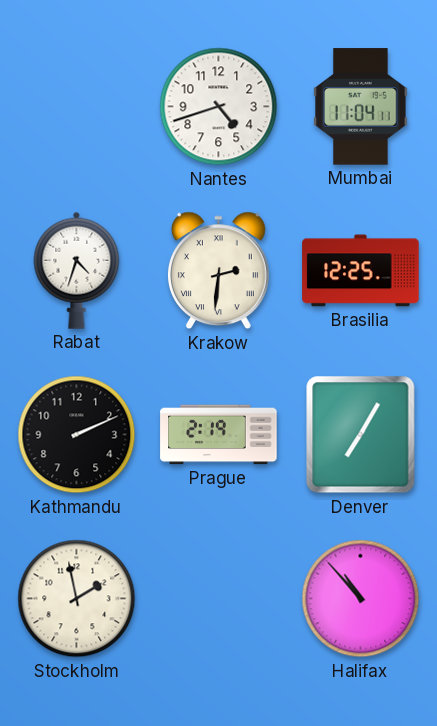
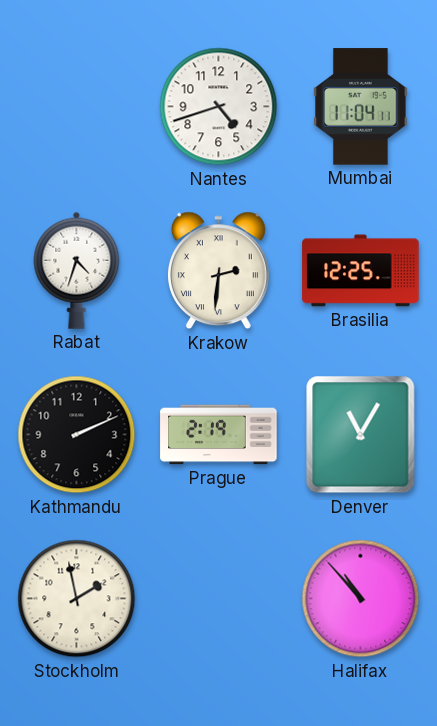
Denver: 7:05 -> 11:05 (361, 435)
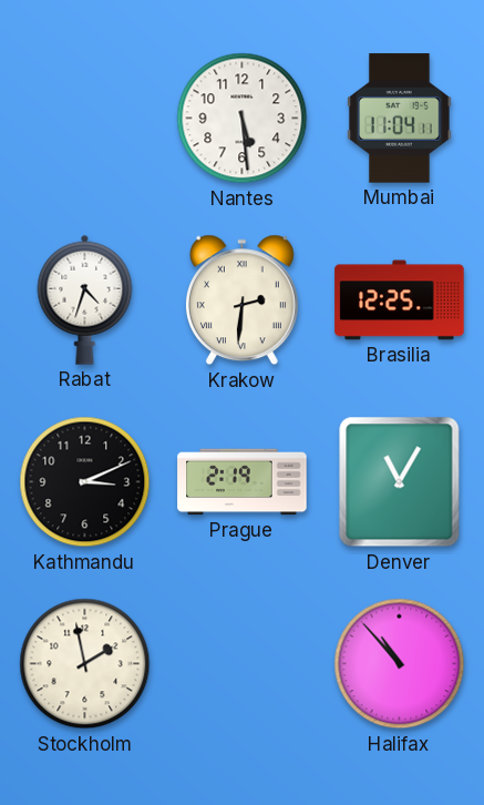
Nantes: 4:42 -> 5:29 (243, 119)
Kathmandu: 2:11 -> 3:11 (85, 482)
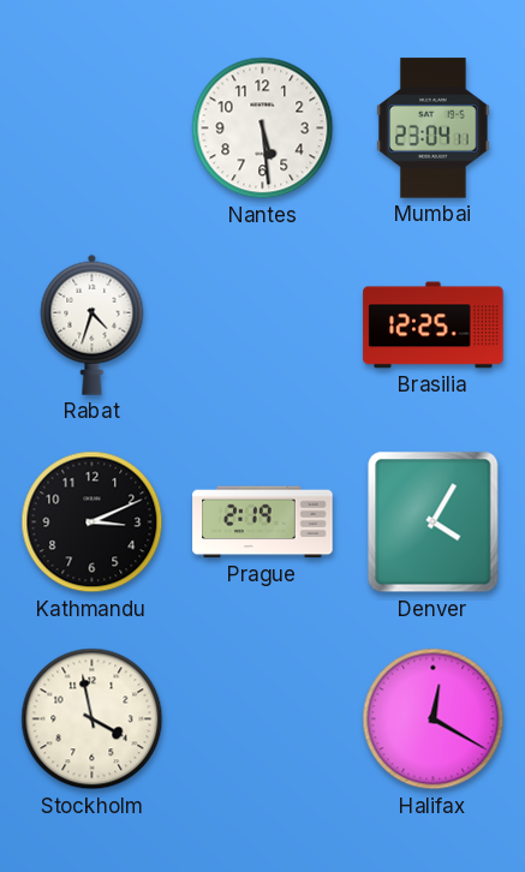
Mumbai: 11:04 -> 23:04 (434, 129)
Krakow: 2:31 -> none (241, 300)
Denver: 11:05 -> 4:05 (434, 522)
Stockholm: 1:58 -> 3:58 (93, 719)
Halifax: 10:53 -> 12:20 (434, 719)
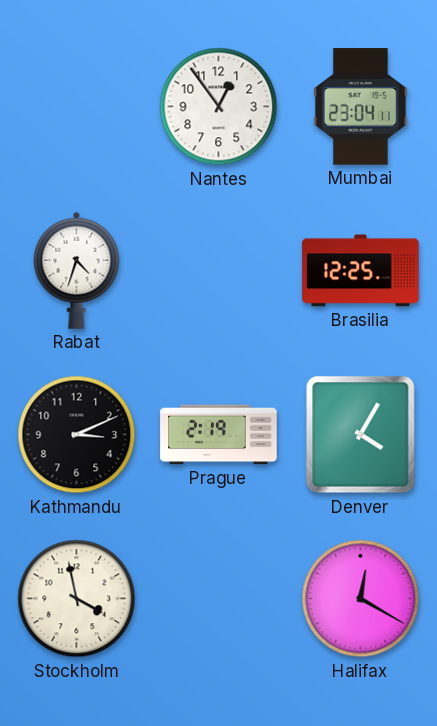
Nantes: 5:29 -> 12:54 (219, 107)
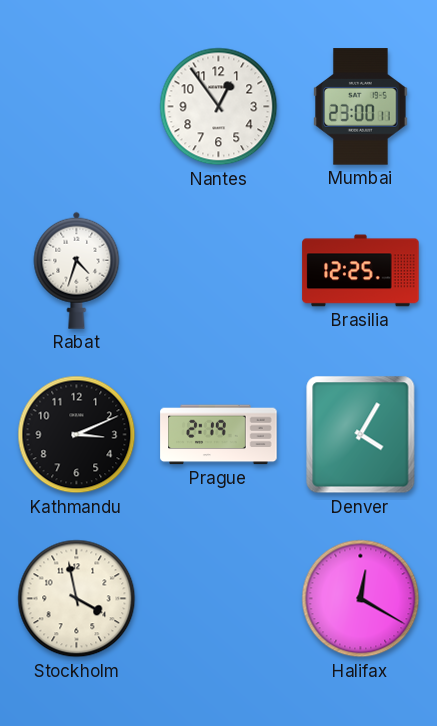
Mumbai: 23:04 -> 23:00 (361, 107)
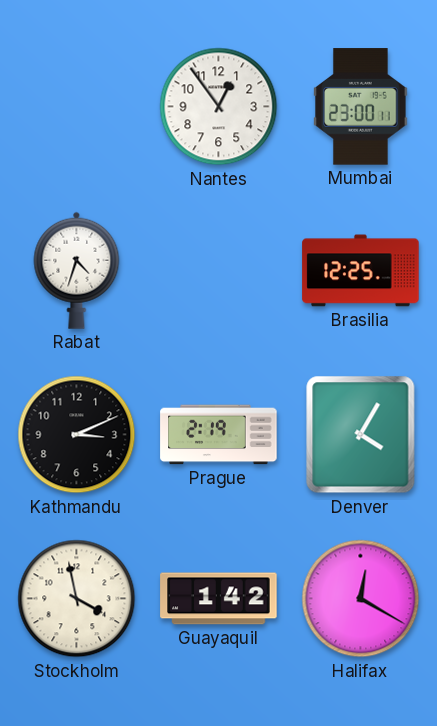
Guayaquil: none -> 1:42 (219, 599)
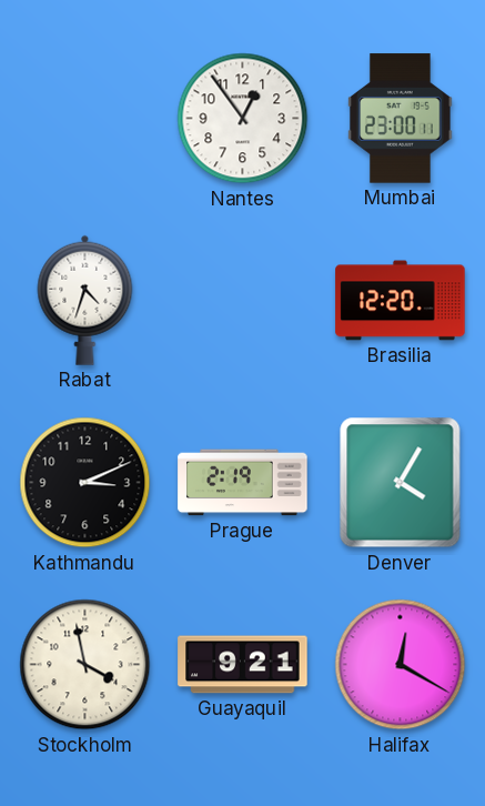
Brasilia: 12:25 -> 12:20 (401, 301)
Guayaquil: 1:42 -> 9:21 (243, 665)
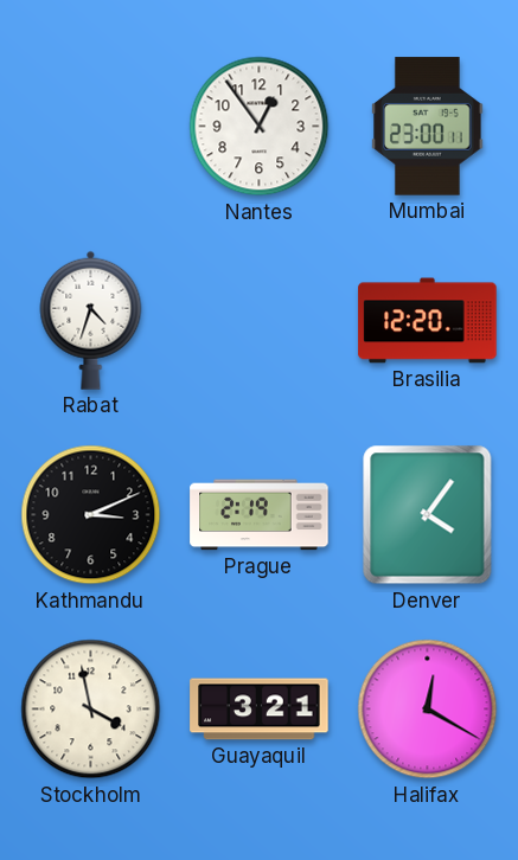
Denver: 4:05 -> 4:06 (428, 515)
Guayaquil: 9:21 -> 3:21 (260, 710)
